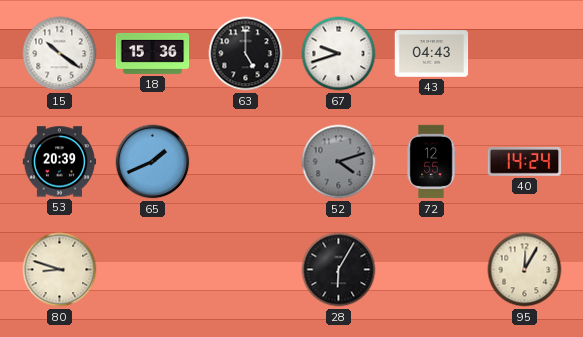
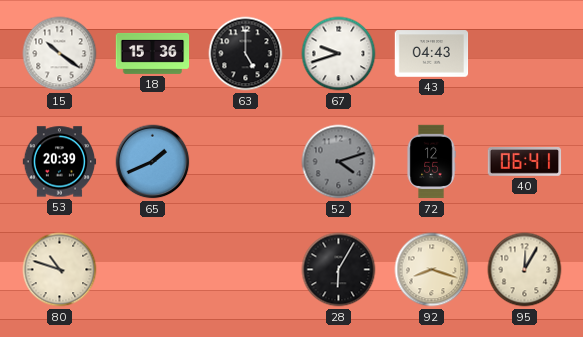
40: 14:24 -> 06:41 (525, 162)
80: 8:48 -> 10:48 (60, 270)
92: none -> 8:18 (432, 270)
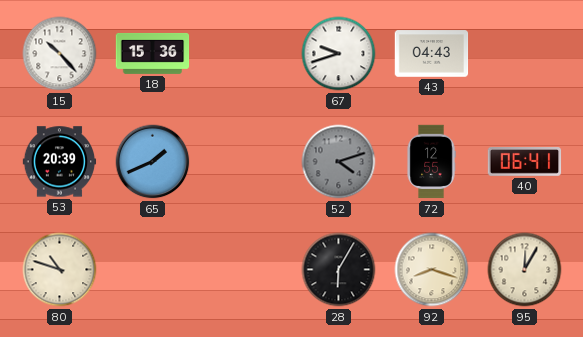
15: 10:21 -> 10:23 (60, 54)
63: 5:00 -> none (246, 54)
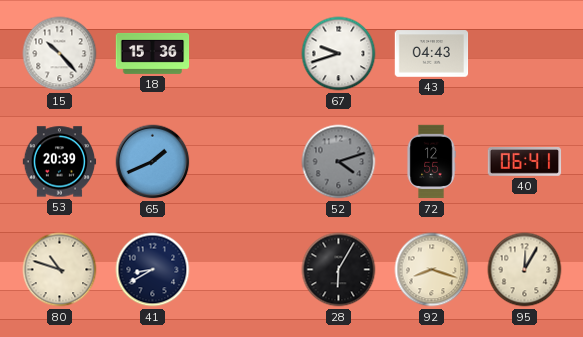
41: none -> 8:40 (153, 270)
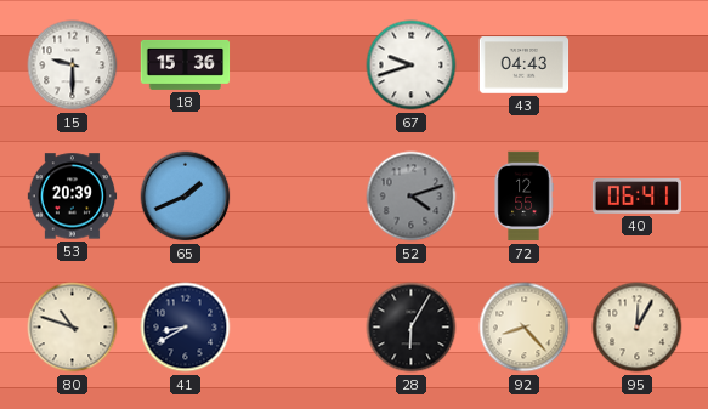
15: 10:23 -> 9:30 (73, 66)
92: 8:18 -> 8:23 (525, 328)
